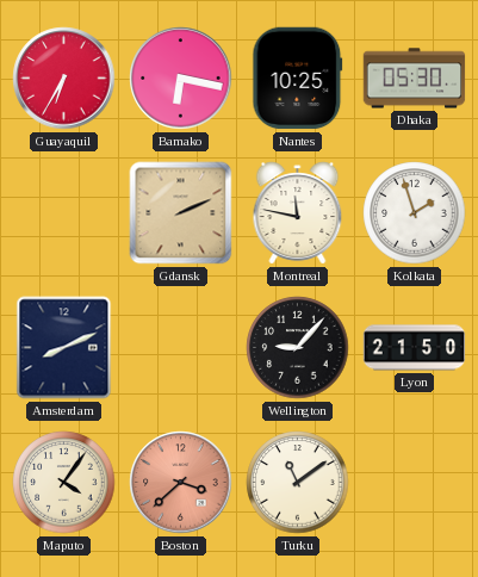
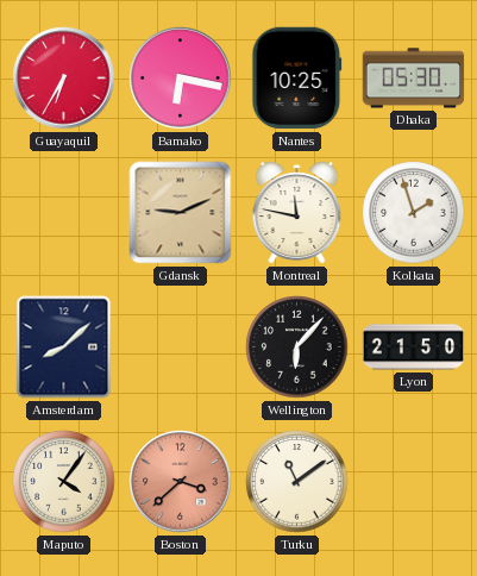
Gdansk: 2:11 -> 9:11 (181, 213)
Amsterdam: 8:11 -> 8:08 (64, 348)
Wellington: 9:07 -> 6:07 (297, 348)
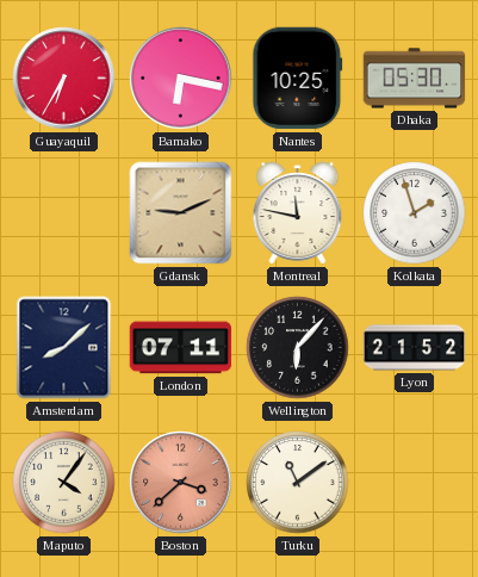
London: none -> 07:11 (181, 348)
Lyon: 21:50 -> 21:52 (415, 348)
